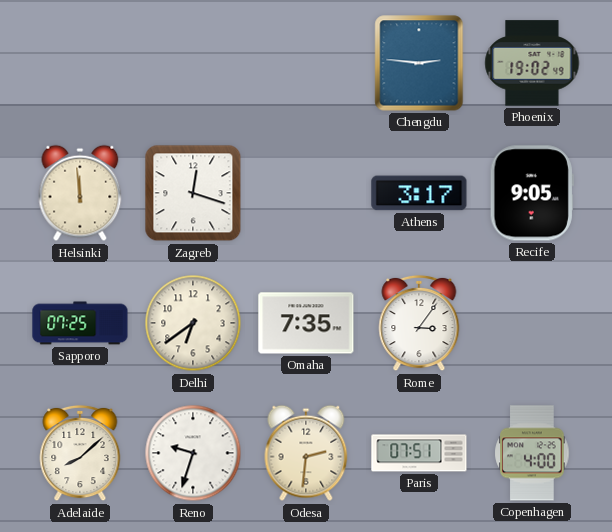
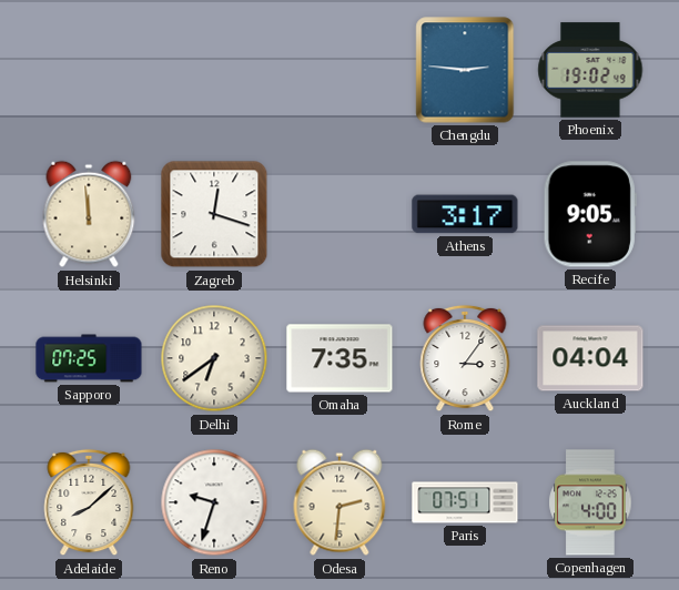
Auckland: none -> 04:04 (590, 358)
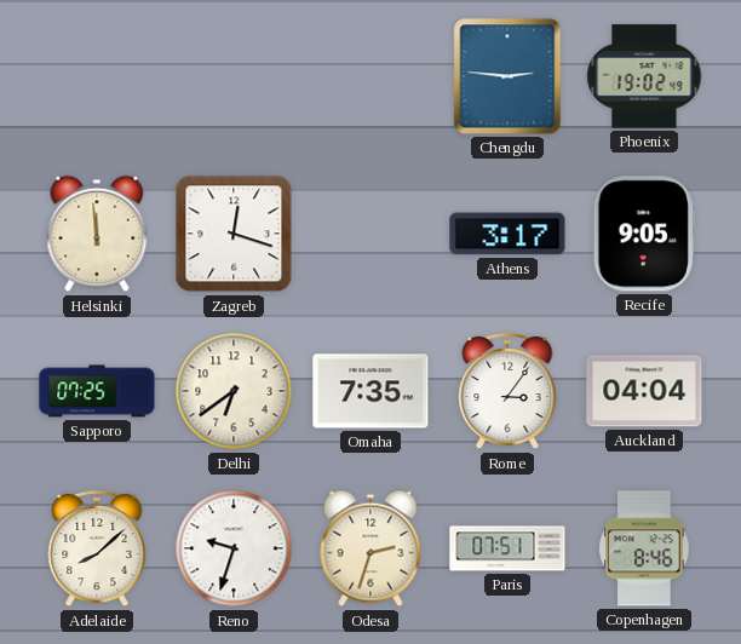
Odesa: 2:31 -> 2:33 (370, 548)
Copenhagen: 4:00 -> 8:46 (644, 548)
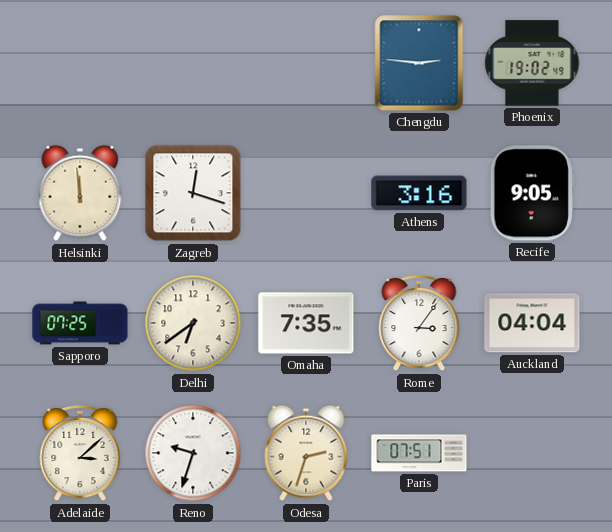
Athens: 3:17 -> 3:16 (419, 193)
Adelaide: 8:08 -> 3:08 (80, 453)
Copenhagen: 8:46 -> none (644, 548)
